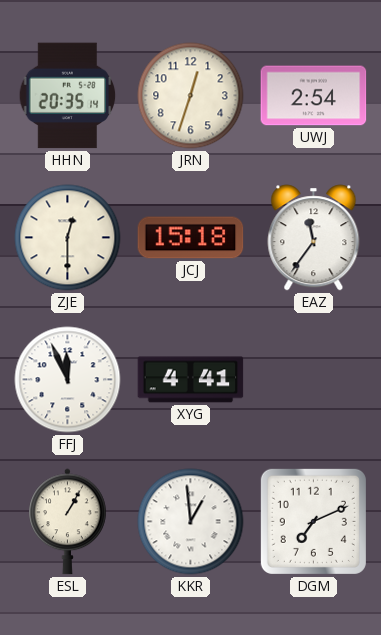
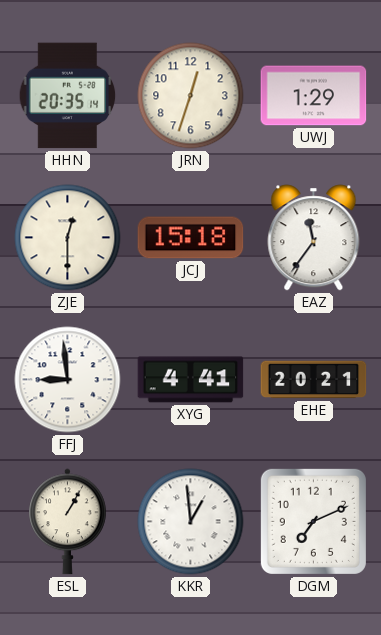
UWJ: 2:54 -> 1:29 (314, 96)
FFJ: 11:56 -> 8:59 (68, 380)
EHE: none -> 20:21 (314, 380)
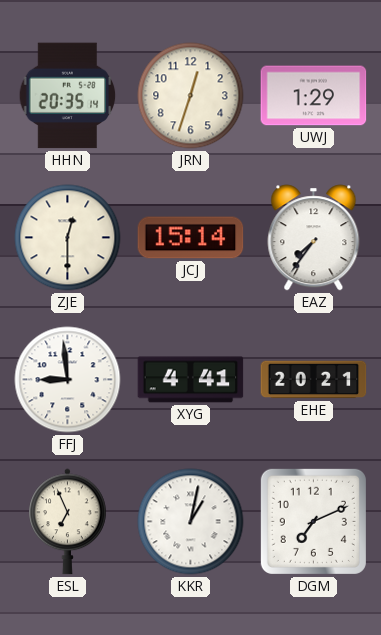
JCJ: 15:18 -> 15:14 (191, 238)
EAZ: 11:36 -> 7:36 (314, 238)
ESL: 1:05 -> 6:56 (68, 522)
KKR: 12:59 -> 1:02 (191, 522)
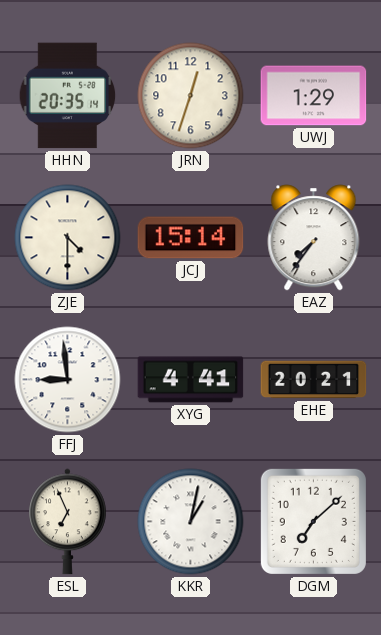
ZJE: 12:30 -> 4:30 (68, 238)
DGM: 7:11 -> 7:08 (313, 521)
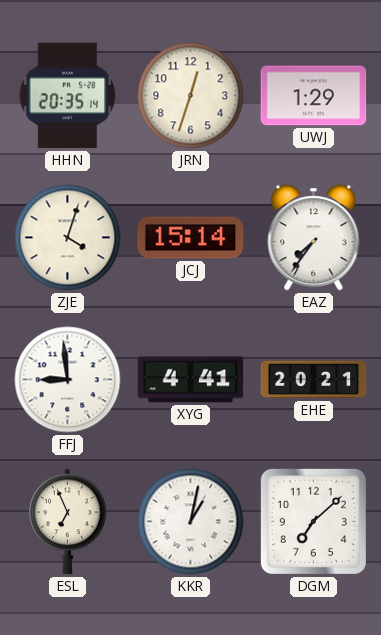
ZJE: 4:30 -> 4:03 (68, 238)
